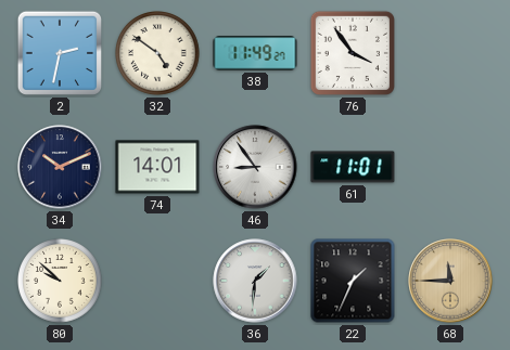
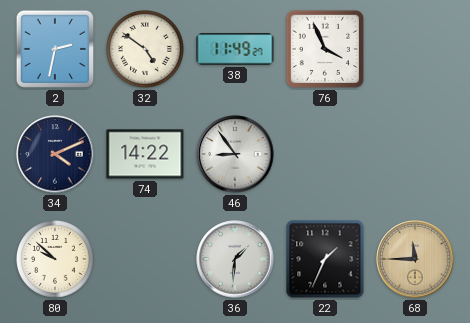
76: 3:54 -> 3:56 (325, 49)
34: 10:11 -> 4:11 (55, 154)
74: 14:01 -> 14:22 (145, 154)
61: 11:01 -> none (353, 167)
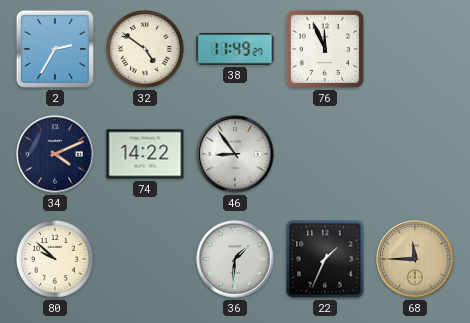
2: 2:32 -> 2:35 (55, 49)
76: 3:56 -> 11:56 (325, 49)
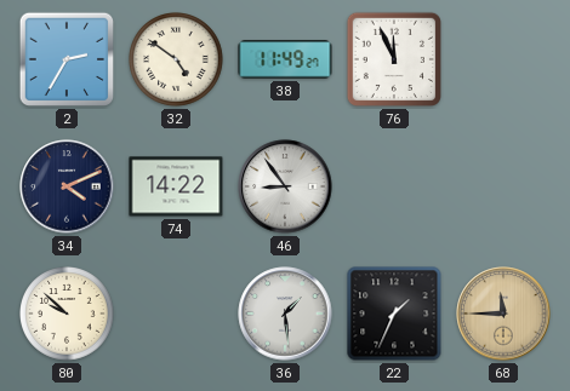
36: 1:31 -> 1:29 (285, 314)
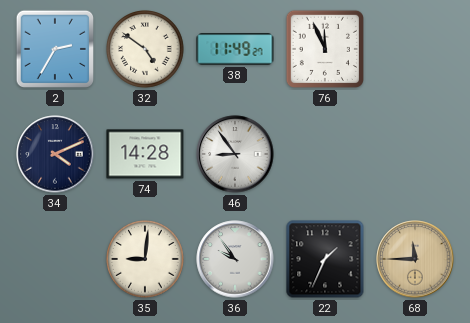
74: 14:22 -> 14:28 (145, 154)
80: 9:52 -> none (68, 315)
35: none -> 9:01 (146, 260)
36: 1:29 -> 9:54 (235, 259)
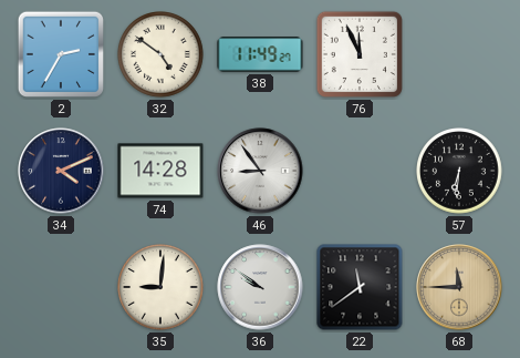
57: none -> 6:31 (460, 172)
36: 9:54 -> 9:51 (260, 287)
22: 1:34 -> 11:39 (360, 287)
